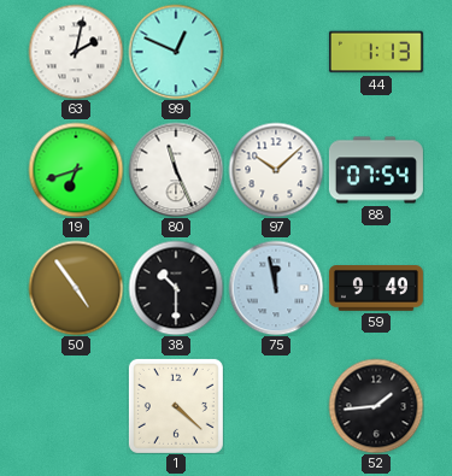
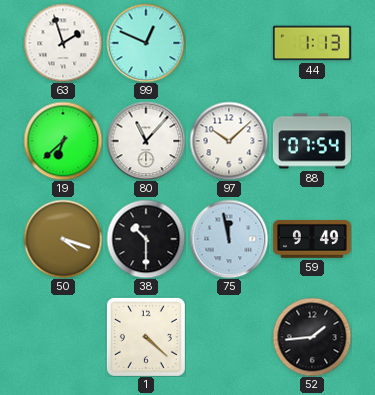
63: 2:02 -> 1:57 (63, 43)
19: 6:42 -> 6:38 (63, 141)
80: 11:26 -> 11:07 (146, 141)
50: 4:54 -> 4:18 (63, 239)
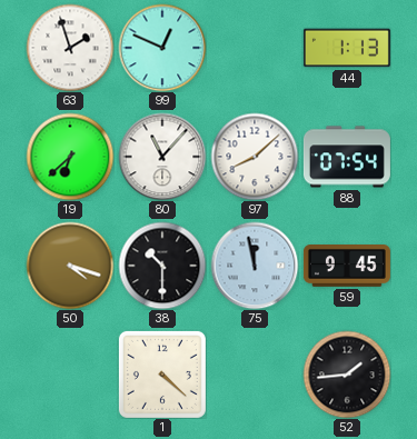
97: 10:08 -> 8:08 (255, 157)
59: 9:49 -> 9:45 (347, 267)
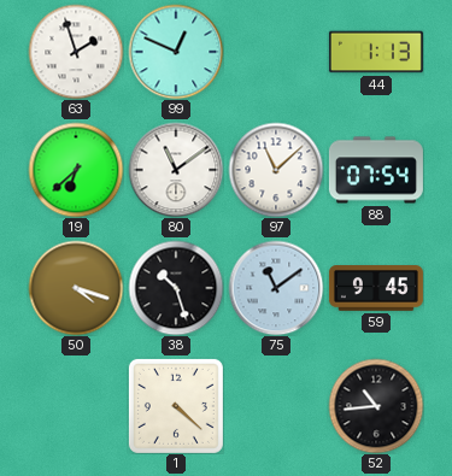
80: 11:07 -> 11:09 (176, 170)
97: 8:08 -> 11:08 (276, 170)
38: 10:30 -> 10:27 (176, 288)
75: 11:58 -> 11:09 (276, 288)
52: 1:44 -> 10:44 (376, 406)
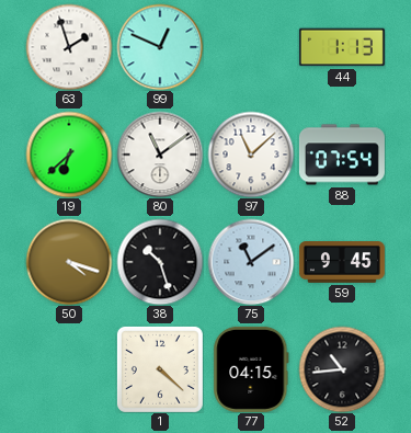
77: none -> 04:15 (251, 369)
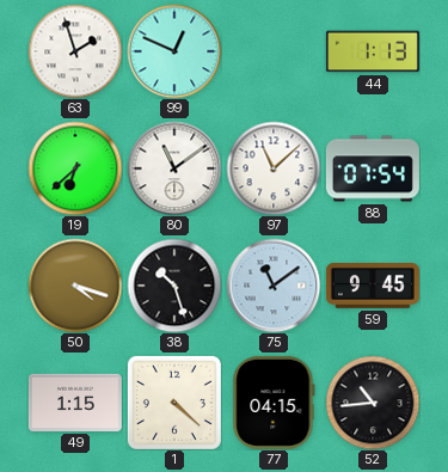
49: none -> 1:15 (75, 403)
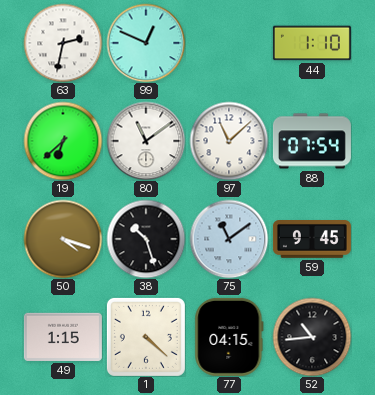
63: 1:57 -> 2:32 (63, 43)
44: 1:13 -> 1:10 (312, 43)
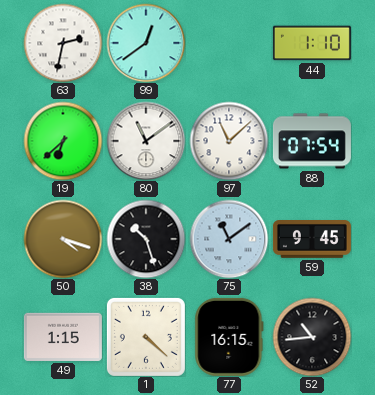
99: 12:49 -> 12:39 (146, 43)
77: 04:15 -> 16:15 (229, 337)
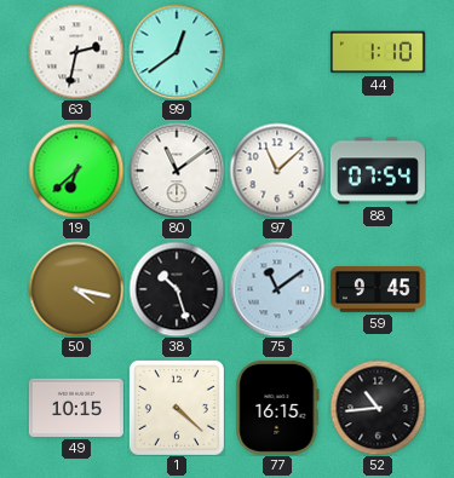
50: 4:18 -> 4:17 (76, 289)
49: 1:15 -> 10:15 (76, 408)
